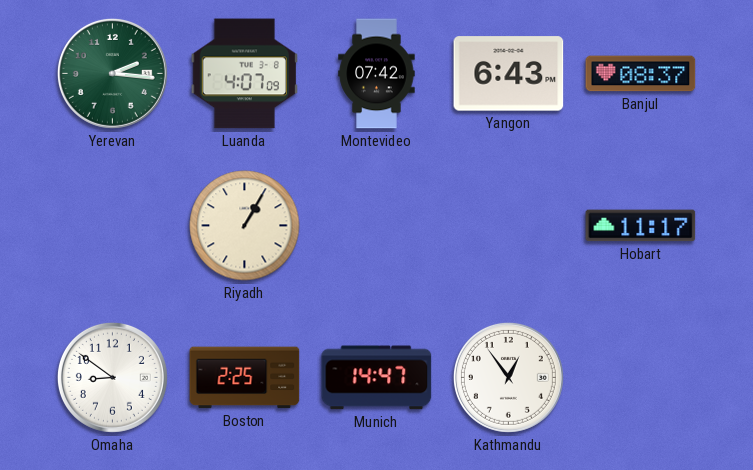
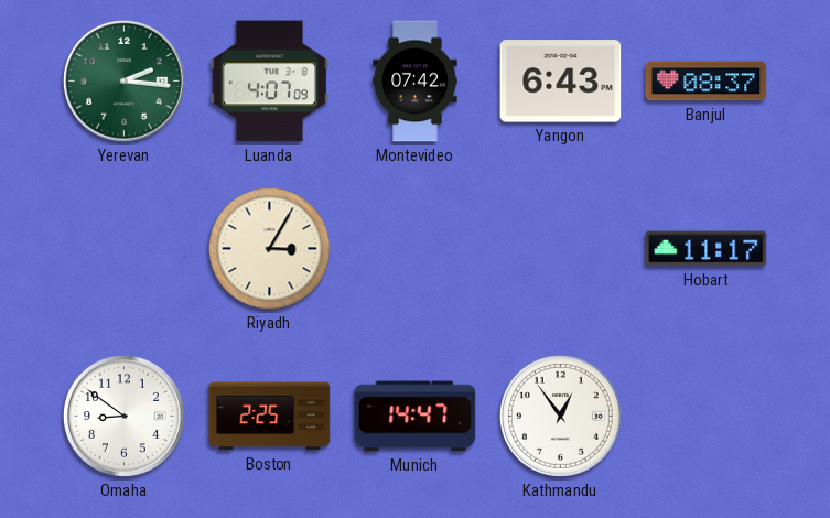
Riyadh: 1:05 -> 3:05 (270, 249)
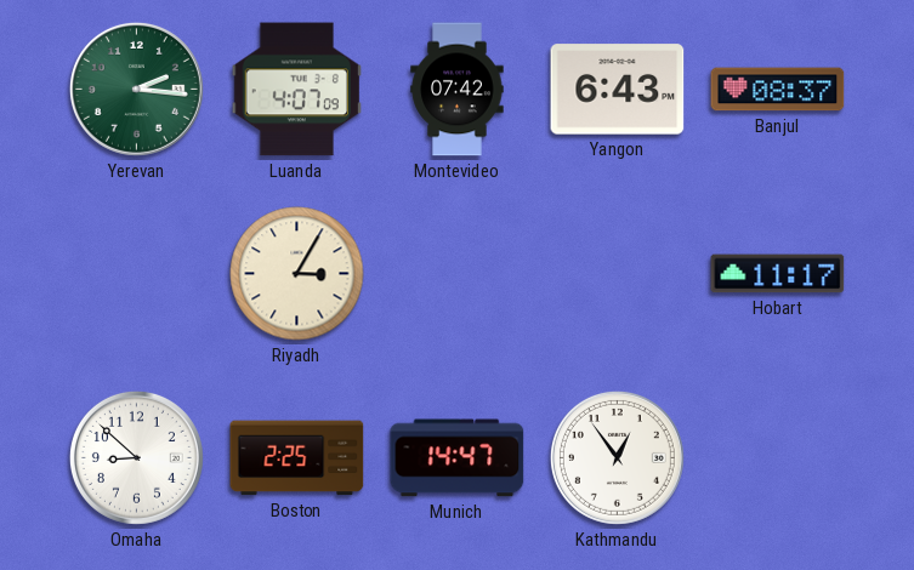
Omaha: 8:51 -> 8:52 (136, 457)
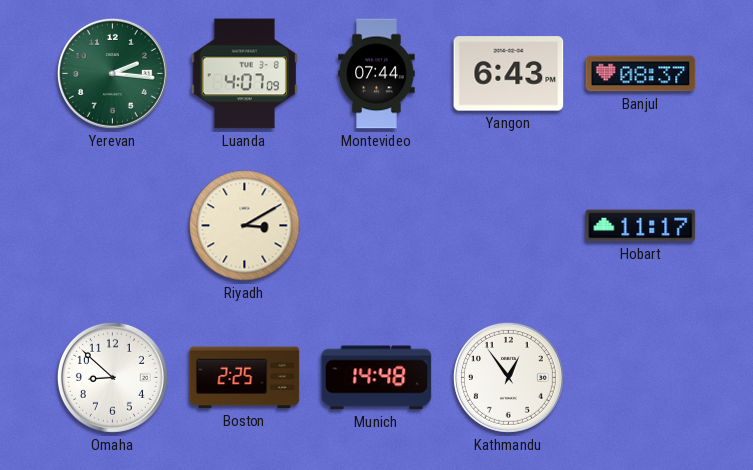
Montevideo: 07:42 -> 07:44 (377, 74)
Riyadh: 3:05 -> 3:10 (245, 226)
Munich: 14:47 -> 14:48 (377, 378)
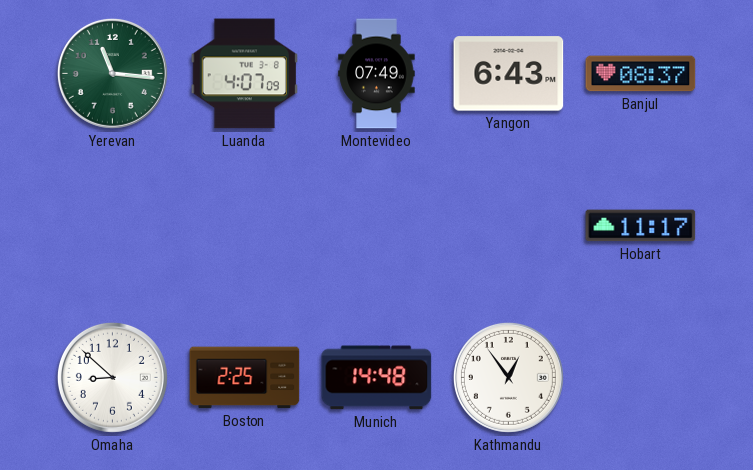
Yerevan: 2:16 -> 11:16 (112, 73)
Montevideo: 07:44 -> 07:49 (377, 74)
Riyadh: 3:10 -> none (245, 226)
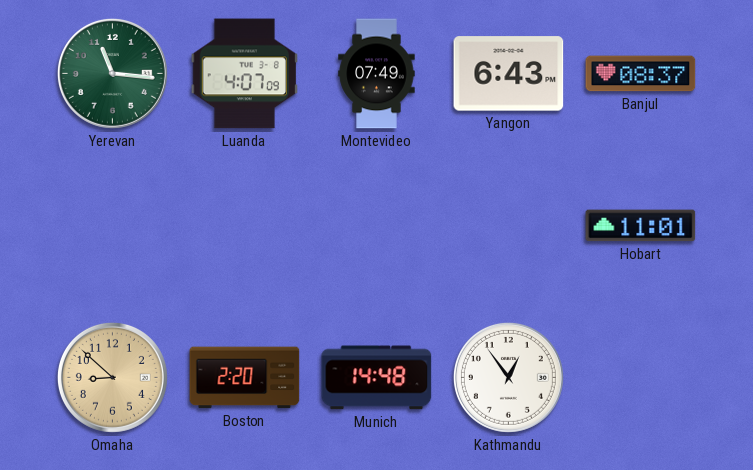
Hobart: 11:17 -> 11:01 (641, 226)
Omaha dial: white -> champagne (112, 377)
Boston: 2:25 -> 2:20 (245, 378)
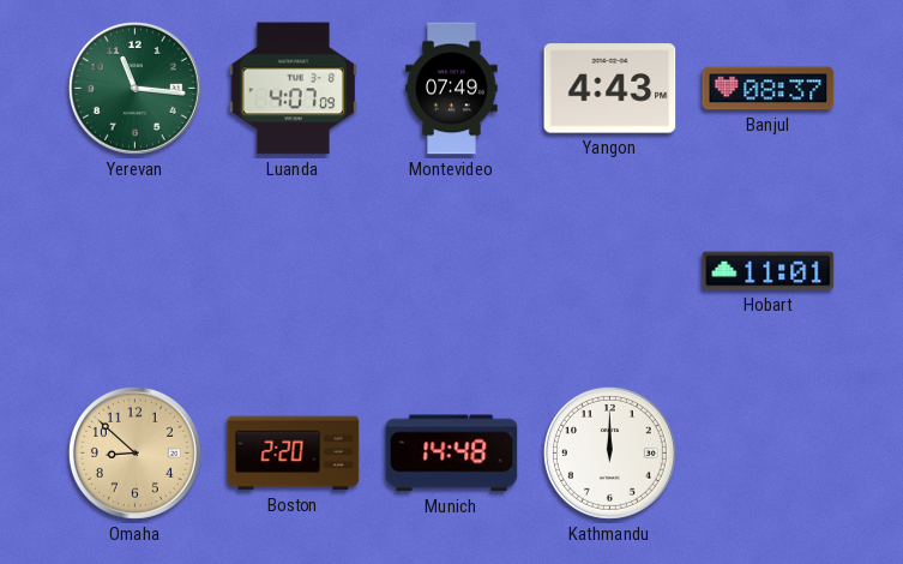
Yangon: 6:43 -> 4:43 (610, 89)
Kathmandu: 12:54 -> 12:00 (609, 452)
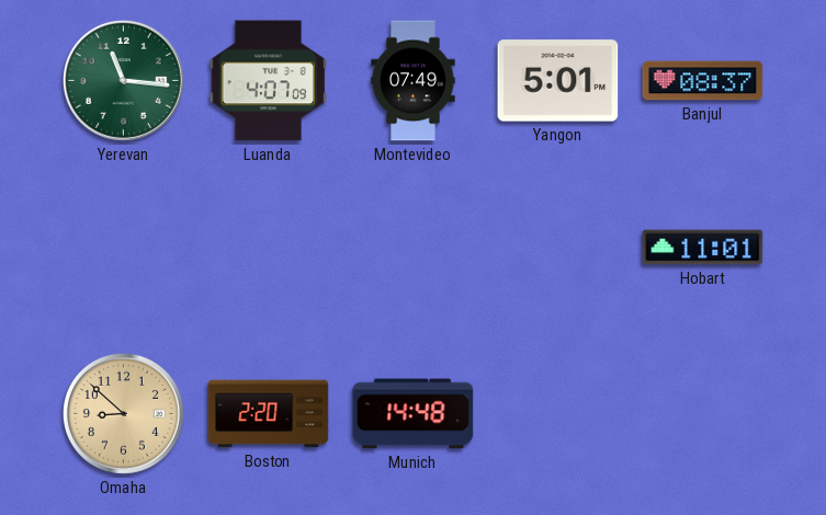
Yangon: 4:43 -> 5:01 (558, 81)
Kathmandu: 12:00 -> none (609, 452)
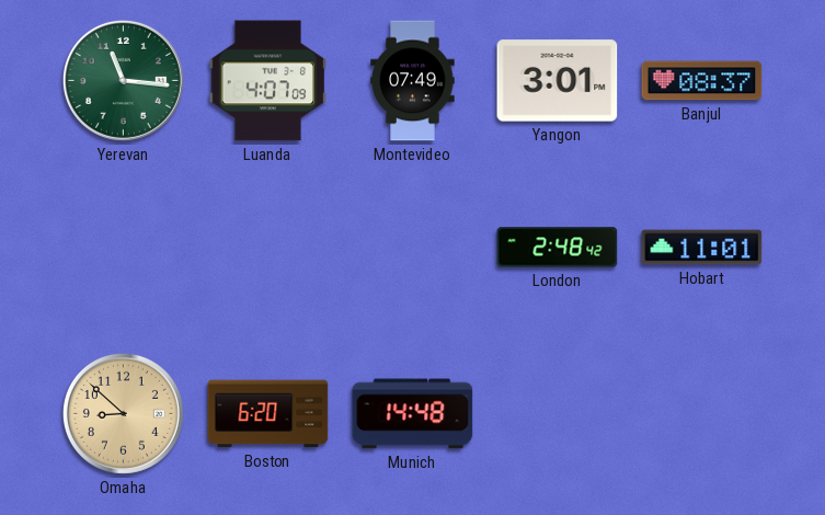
Yangon: 5:01 -> 3:01 (558, 81)
London: none -> 2:48 (558, 248)
Boston: 2:20 -> 6:20 (268, 414)
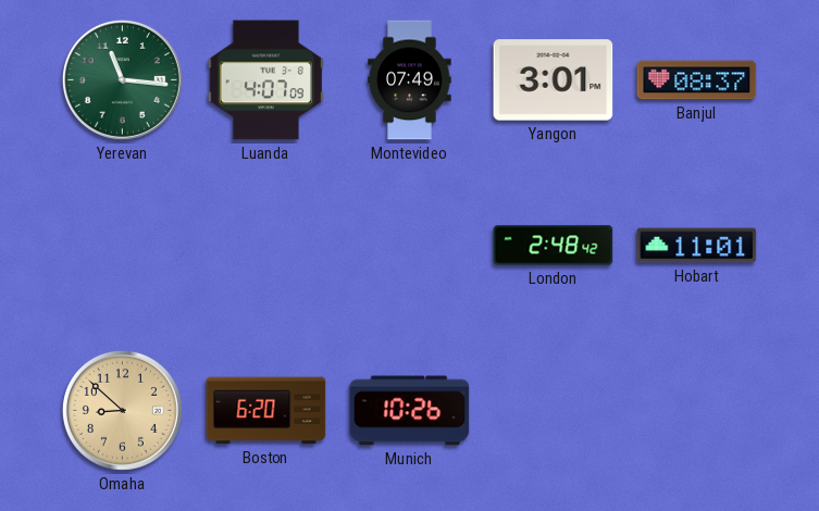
Munich: 14:48 -> 10:26 (410, 411)
